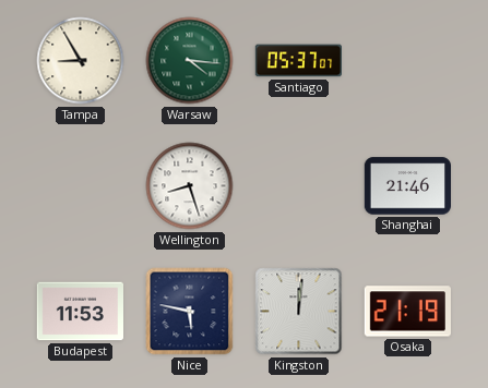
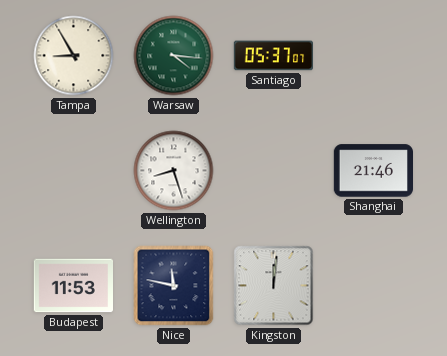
Nice: 5:47 -> 11:47 (174, 286)
Osaka: 21:19 -> none (407, 312)
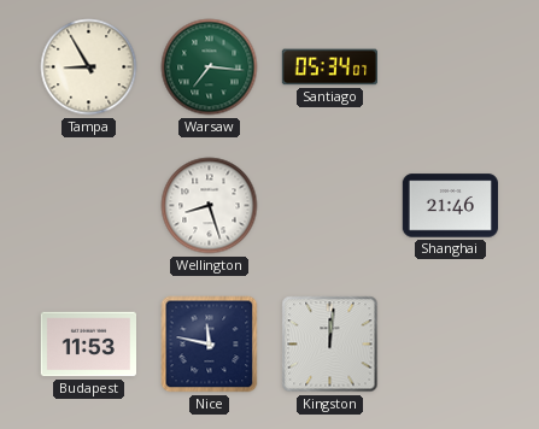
Warsaw: 4:16 -> 7:16 (210, 67)
Santiago: 05:37 -> 05:34 (329, 67)
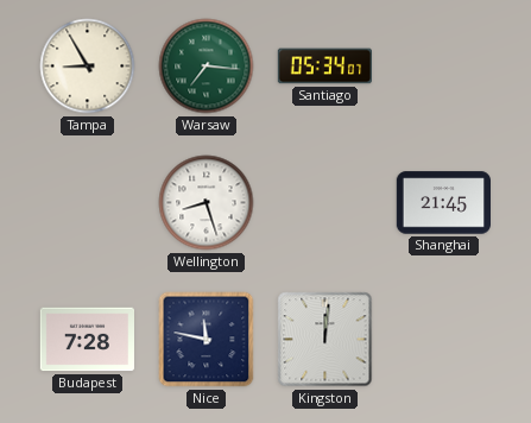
Shanghai: 21:46 -> 21:45 (443, 203)
Budapest: 11:53 -> 7:28 (87, 340)
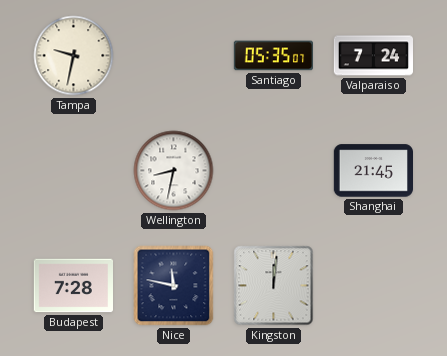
Tampa: 8:55 -> 9:32 (74, 56)
Warsaw: 7:16 -> none (207, 67)
Santiago: 05:34 -> 05:35 (273, 56)
Valparaiso: none -> 7:24 (373, 56)
Wellington: 8:27 -> 8:32 (174, 171)
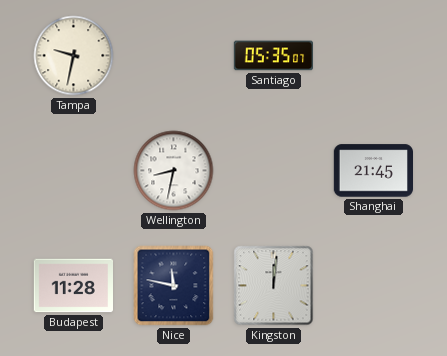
Valparaiso: 7:24 -> none (373, 56)
Budapest: 7:28 -> 11:28 (73, 286)
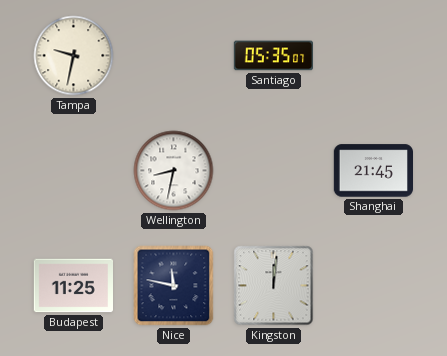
Budapest: 11:28 -> 11:25 (73, 286)
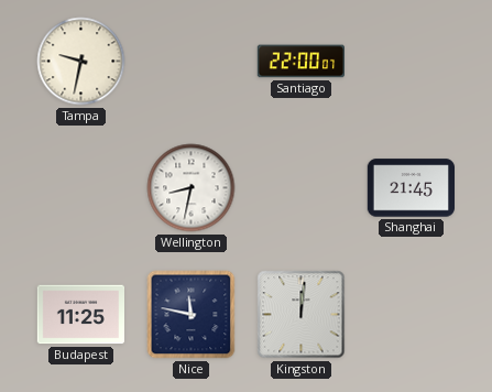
Santiago: 05:35 -> 22:00 (300, 62)
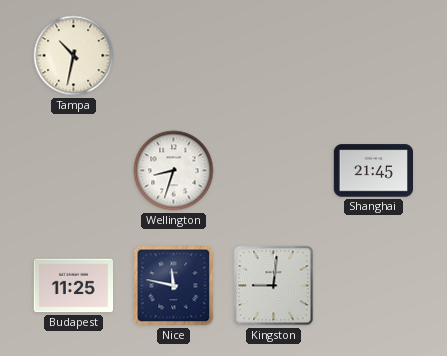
Tampa: 9:32 -> 10:32 (74, 56)
Santiago: 22:00 -> none (300, 62)
Wellington: 8:32 -> 8:33 (174, 171)
Kingston: 12:01 -> 9:01 (274, 286)
